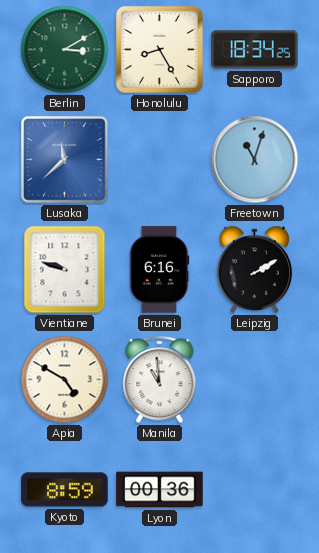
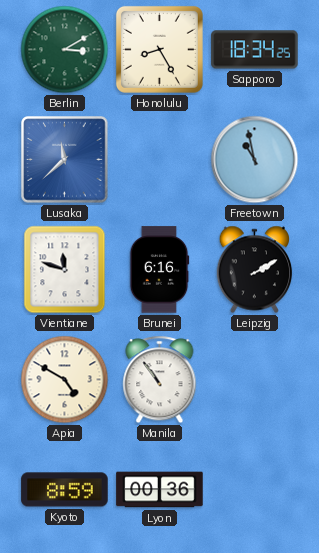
Freetown: 11:03 -> 10:58 (255, 160)
Vientiane: 9:48 -> 11:48 (65, 270)
Manila: 10:59 -> 10:54 (160, 380)
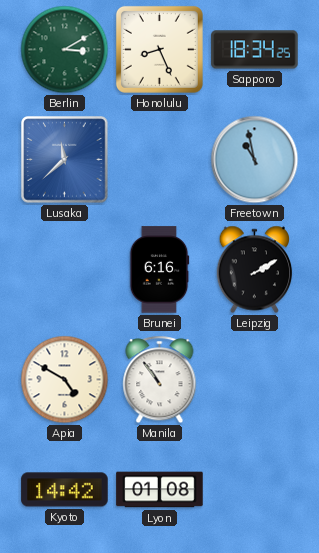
Honolulu: 8:25 -> 8:26 (159, 49)
Vientiane: 11:48 -> none (65, 270)
Kyoto: 8:59 -> 14:42 (65, 490)
Lyon: 00:36 -> 01:08 (160, 490)
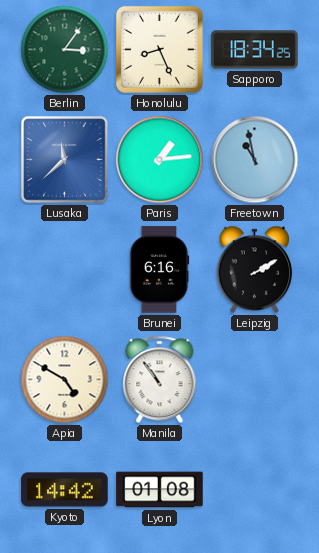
Berlin: 3:10 -> 3:06 (65, 50)
Paris: none -> 1:14 (160, 160)
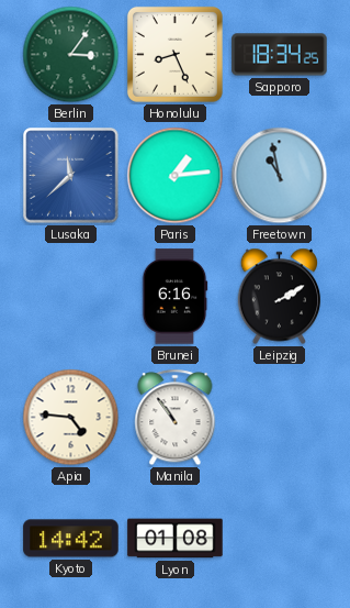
Apia: 4:50 -> 4:46 (71, 418)
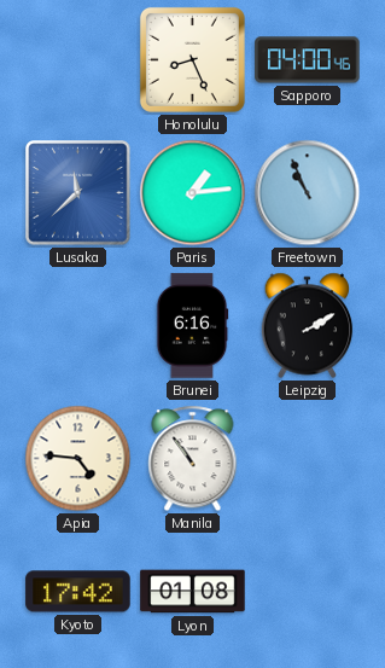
Berlin: 3:06 -> none (71, 55)
Sapporo: 18:34 -> 04:00 (308, 60)
Freetown: 10:58 -> 10:56 (308, 193)
Kyoto: 14:42 -> 17:42 (78, 592)
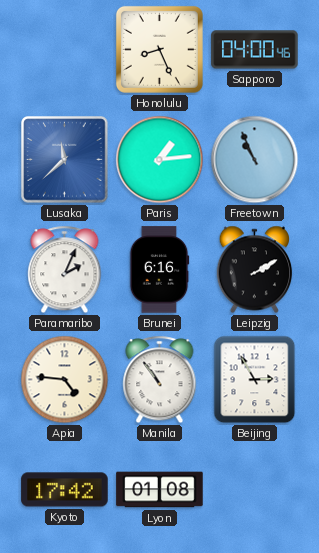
Paramaribo: none -> 2:04 (65, 270)
Beijing: none -> 2:55 (255, 380)
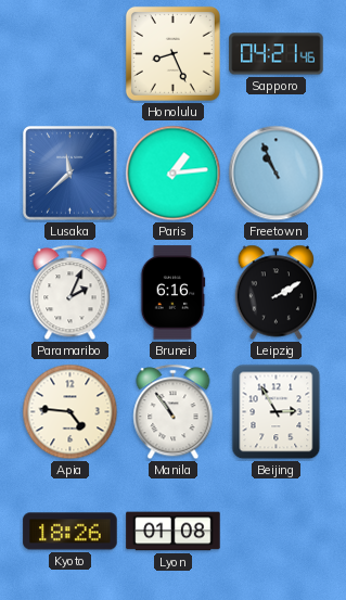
Sapporo: 04:00 -> 04:21 (277, 54)
Kyoto: 17:42 -> 18:26 (71, 532)
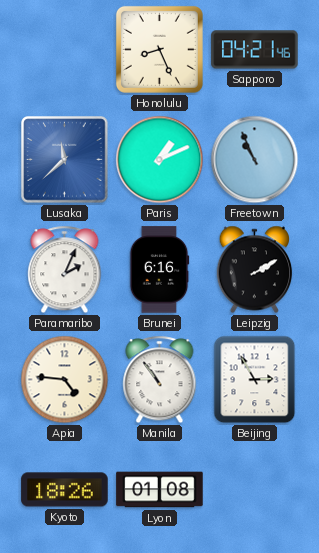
Paris: 1:14 -> 1:11 (160, 160)
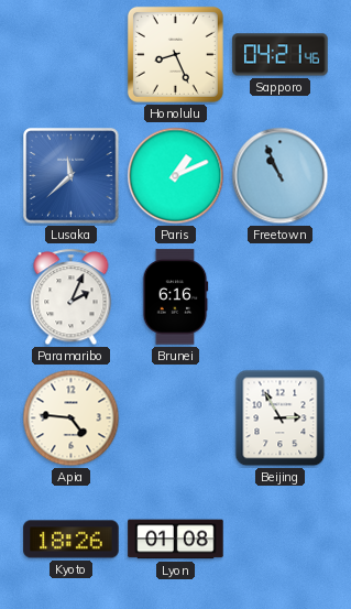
Leipzig: 2:10 -> none (255, 270)
Manila: 10:54 -> none (160, 380)
